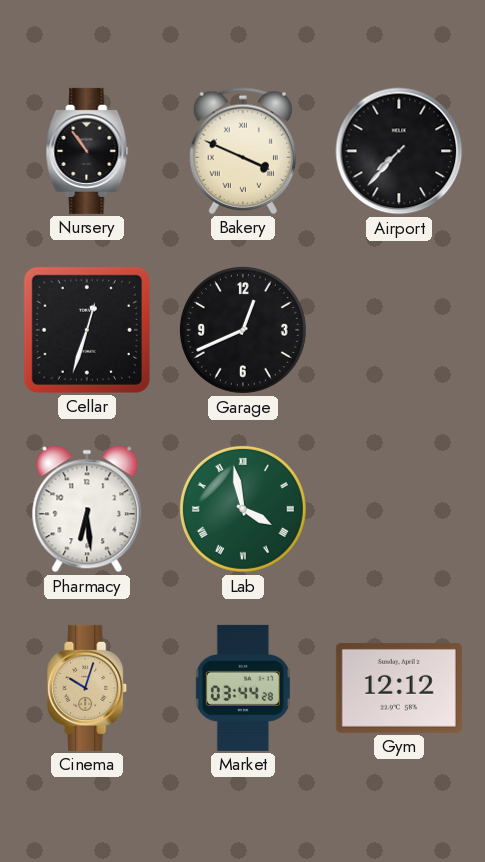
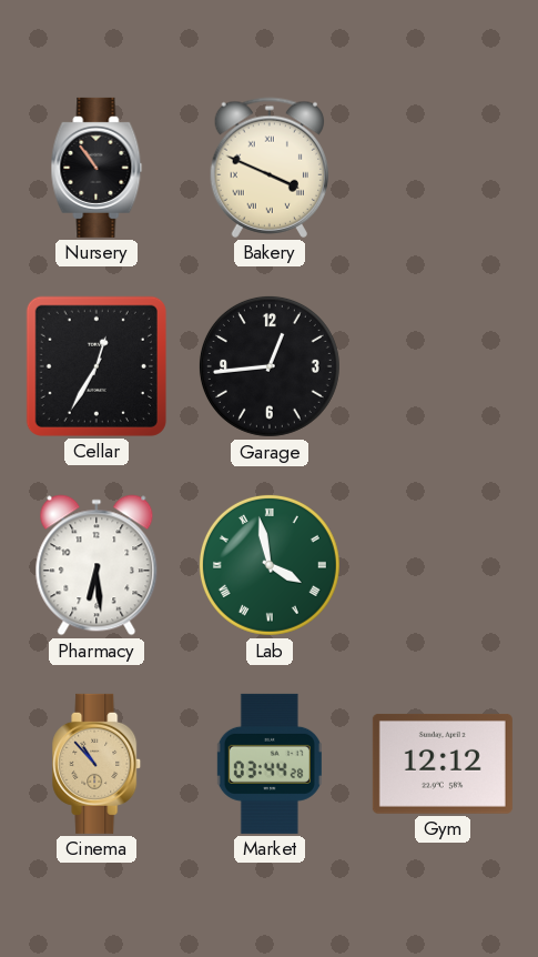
Airport: 7:37 -> none (399, 151)
Cellar: 12:33 -> 12:35 (97, 366)
Garage: 12:41 -> 12:44 (270, 366)
Cinema: 10:03 -> 10:53 (98, 764)
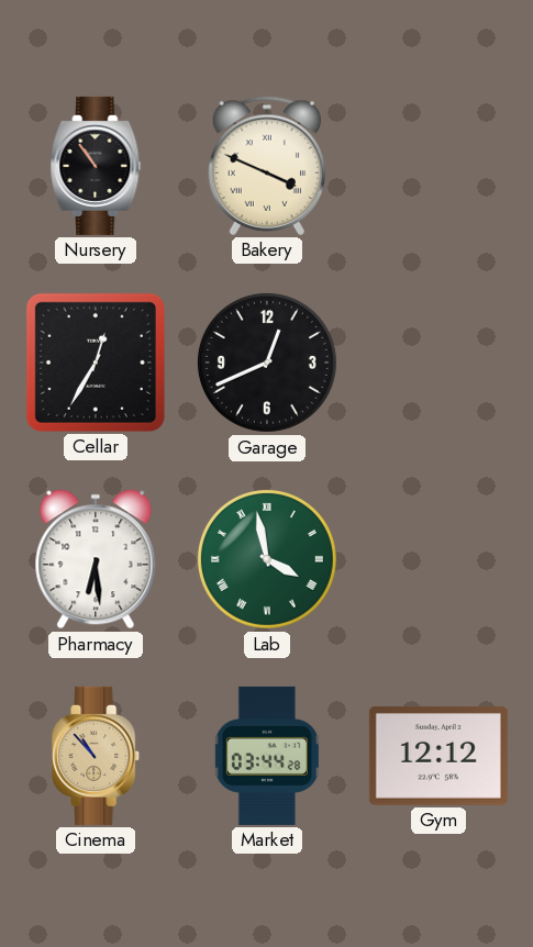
Garage: 12:44 -> 12:41 (267, 363)
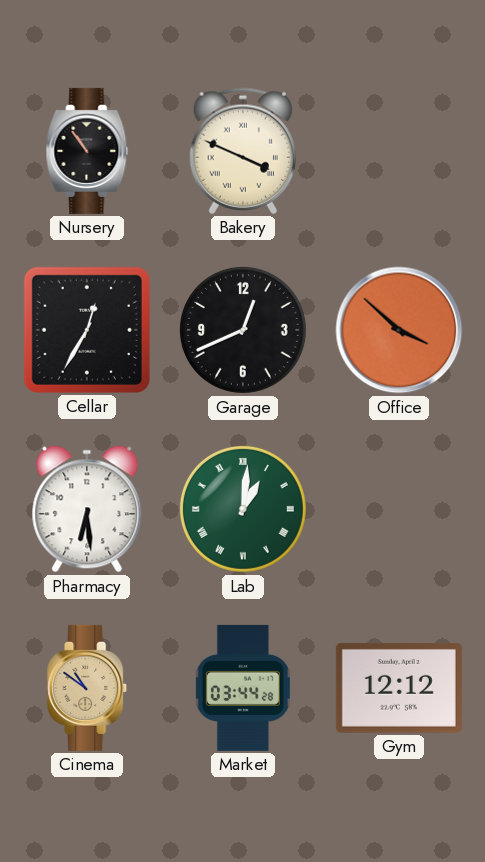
Office: none -> 3:52 (399, 330)
Lab: 3:58 -> 1:01 (243, 509)
Cinema: 10:53 -> 10:51 (88, 688)
